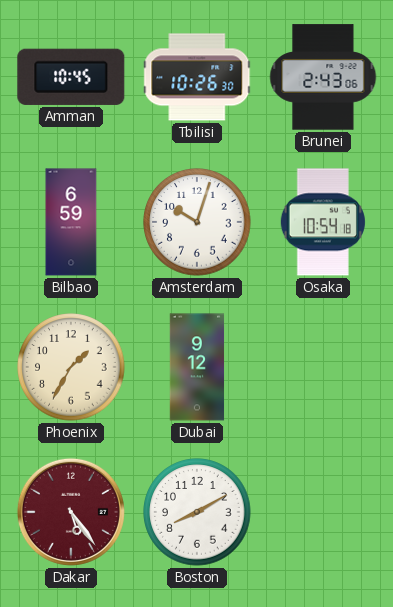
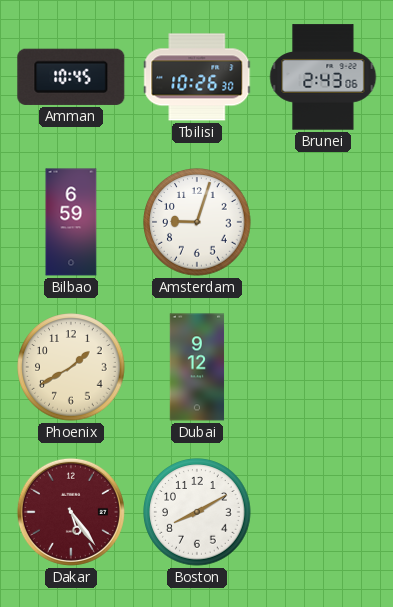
Amsterdam: 10:03 -> 9:03 (197, 222)
Osaka: 10:54 -> none (323, 222)
Phoenix: 1:35 -> 1:40 (71, 367)
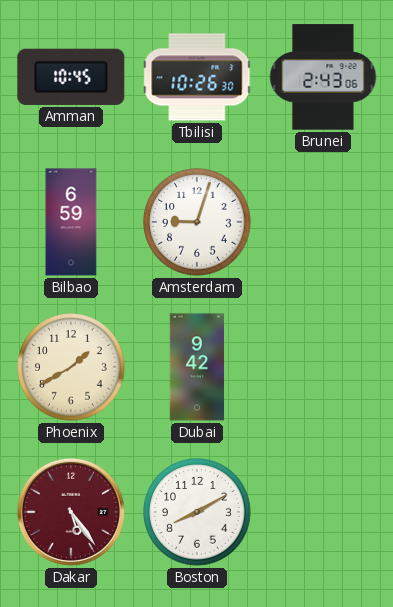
Dubai: 9:12 -> 9:42 (197, 367)
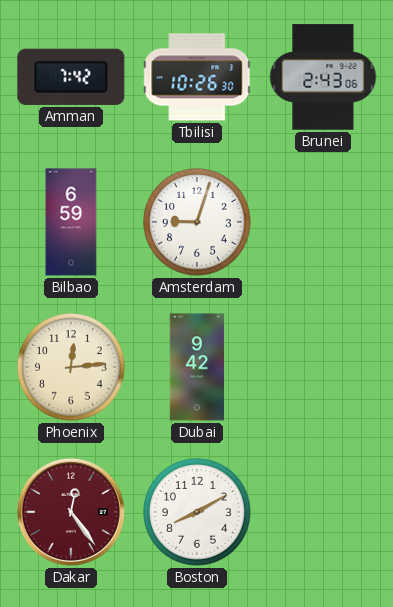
Amman: 10:45 -> 7:42 (71, 77)
Phoenix: 1:40 -> 12:14 (71, 367)
Dakar: 5:24 -> 12:24 (71, 512)
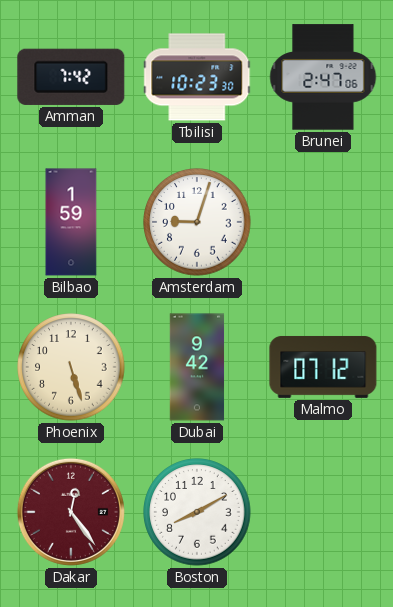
Tbilisi: 10:26 -> 10:23 (198, 77)
Brunei: 2:43 -> 2:47 (323, 77)
Bilbao: 6:59 -> 1:59 (71, 222)
Phoenix: 12:14 -> 5:27 (71, 367)
Malmo: none -> 07:12 (323, 367)
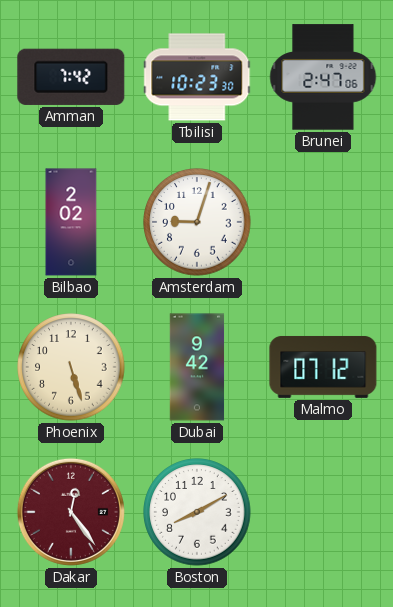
Bilbao: 1:59 -> 2:02 (71, 222)
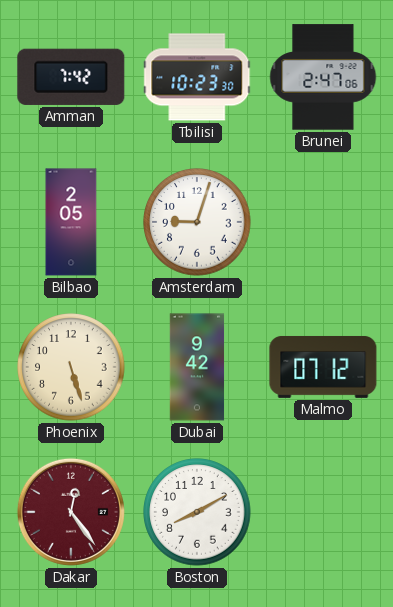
Bilbao: 2:02 -> 2:05 (71, 222)
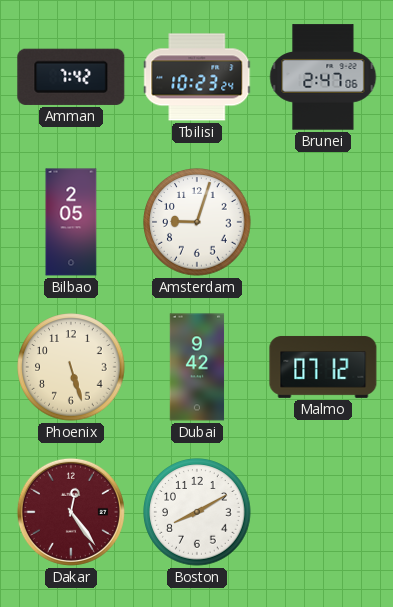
Tbilisi: 10:23:30 -> 10:23:24 (198, 77)
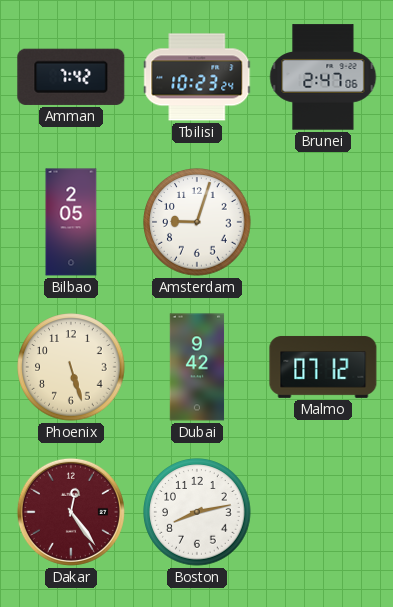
Boston: 8:10 -> 8:13 (197, 512)
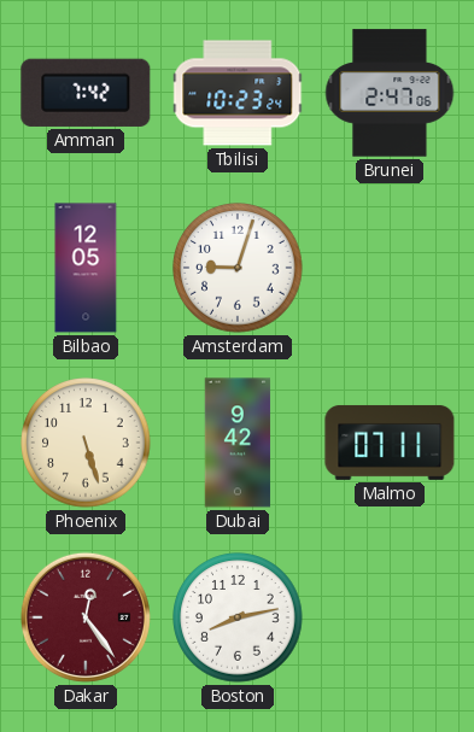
Bilbao: 2:05 -> 12:05 (86, 268)
Malmo: 07:12 -> 07:11 (390, 443)
